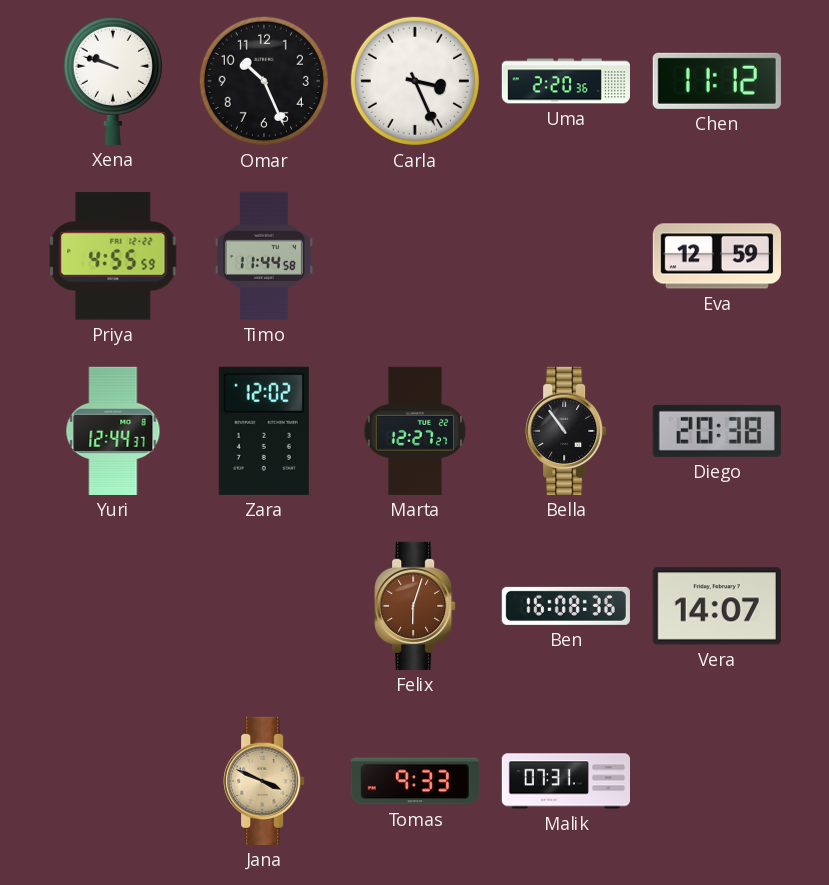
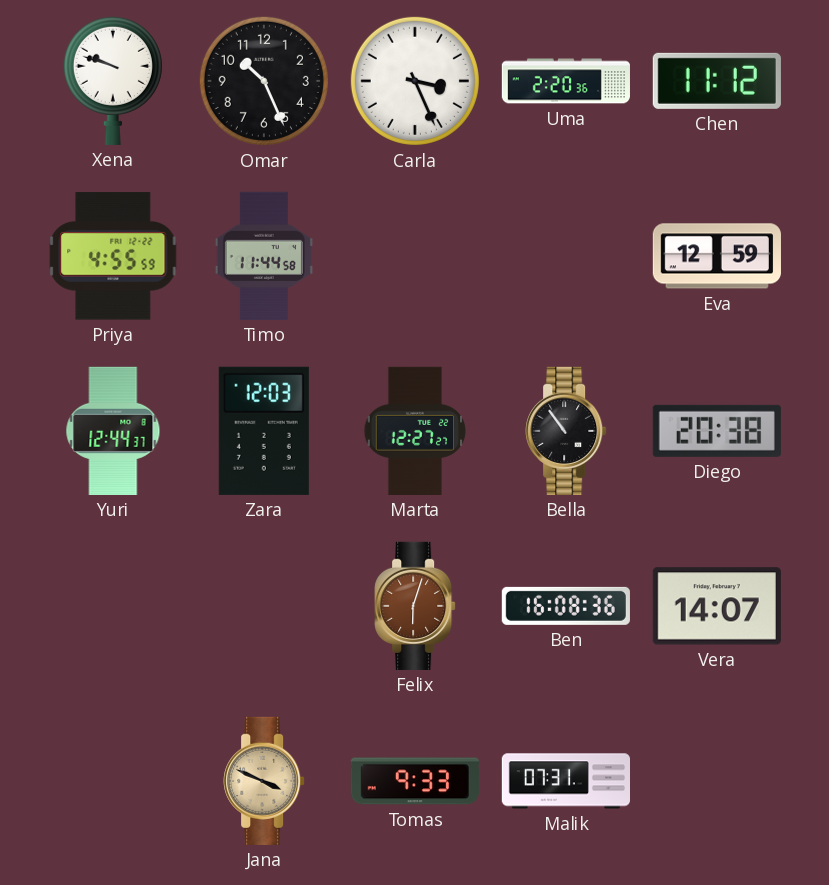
Zara: 12:02 -> 12:03 (264, 431)
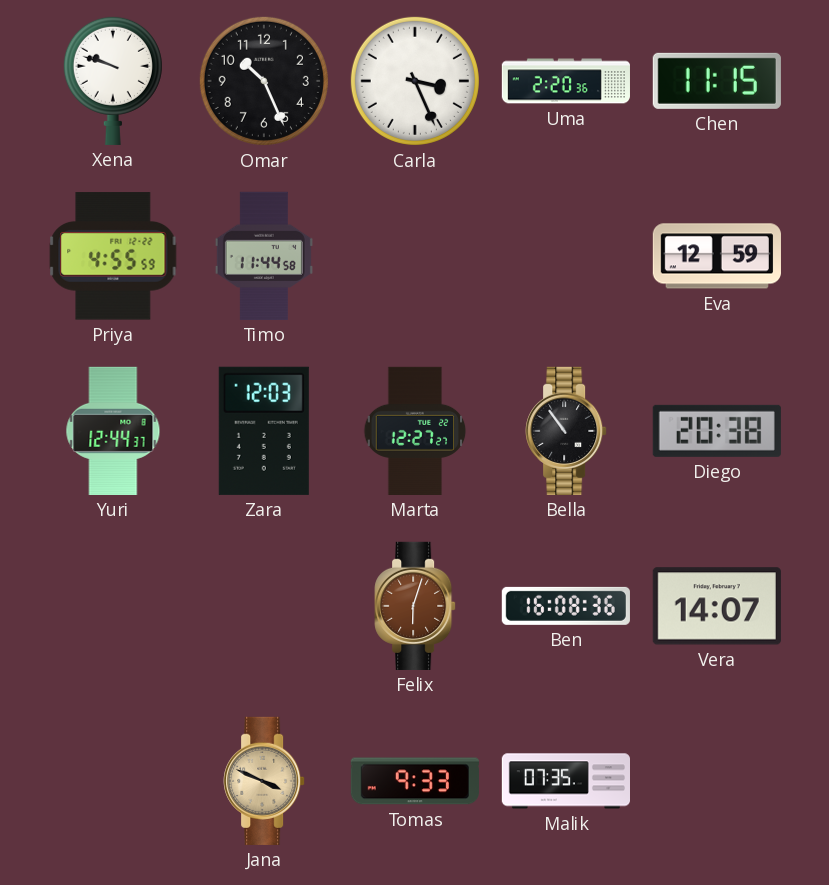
Chen: 11:12 -> 11:15 (717, 81)
Malik: 07:31 -> 07:35 (565, 781)
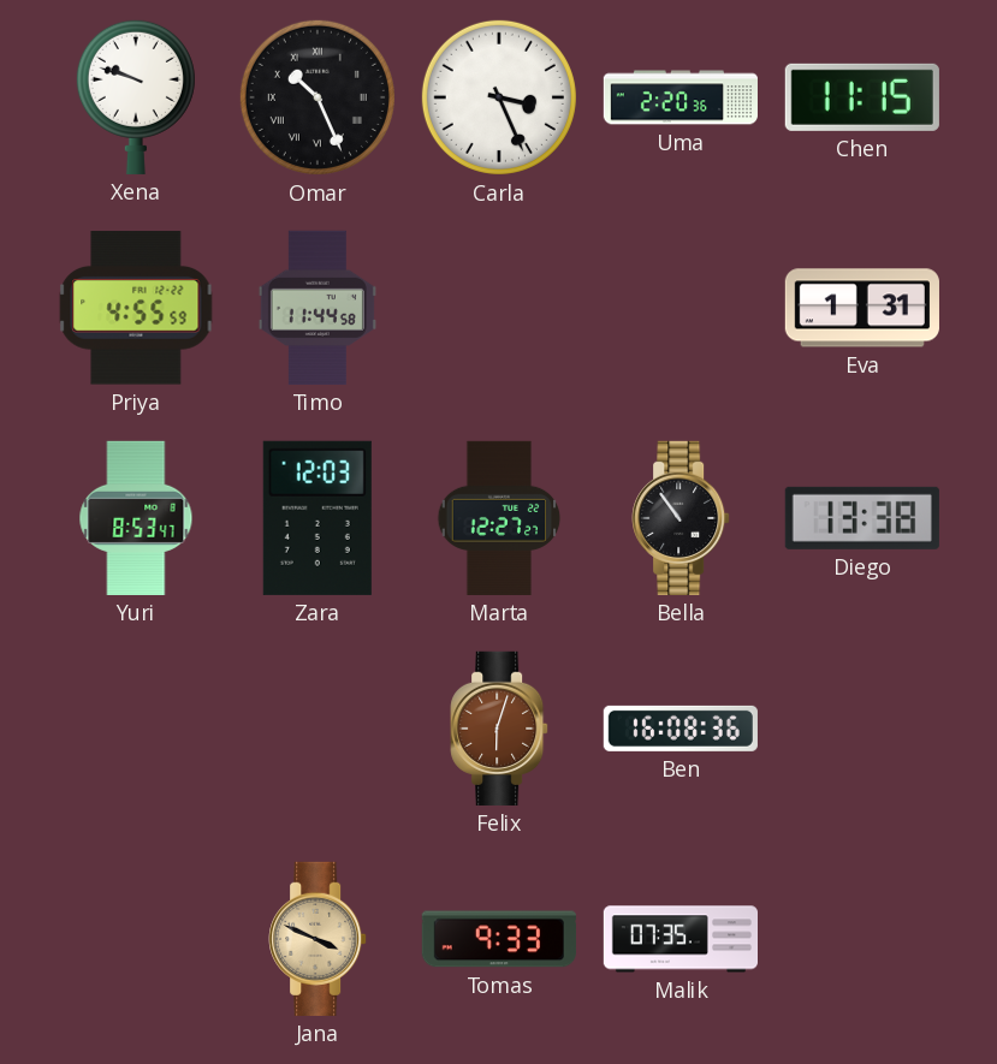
Omar numerals: Arabic -> Roman (318, 97)
Eva: 12:59 -> 1:31 (862, 308)
Yuri: 12:44 -> 8:53 (136, 518)
Diego: 20:38 -> 13:38 (862, 518)
Vera: 14:07 -> none (717, 606)
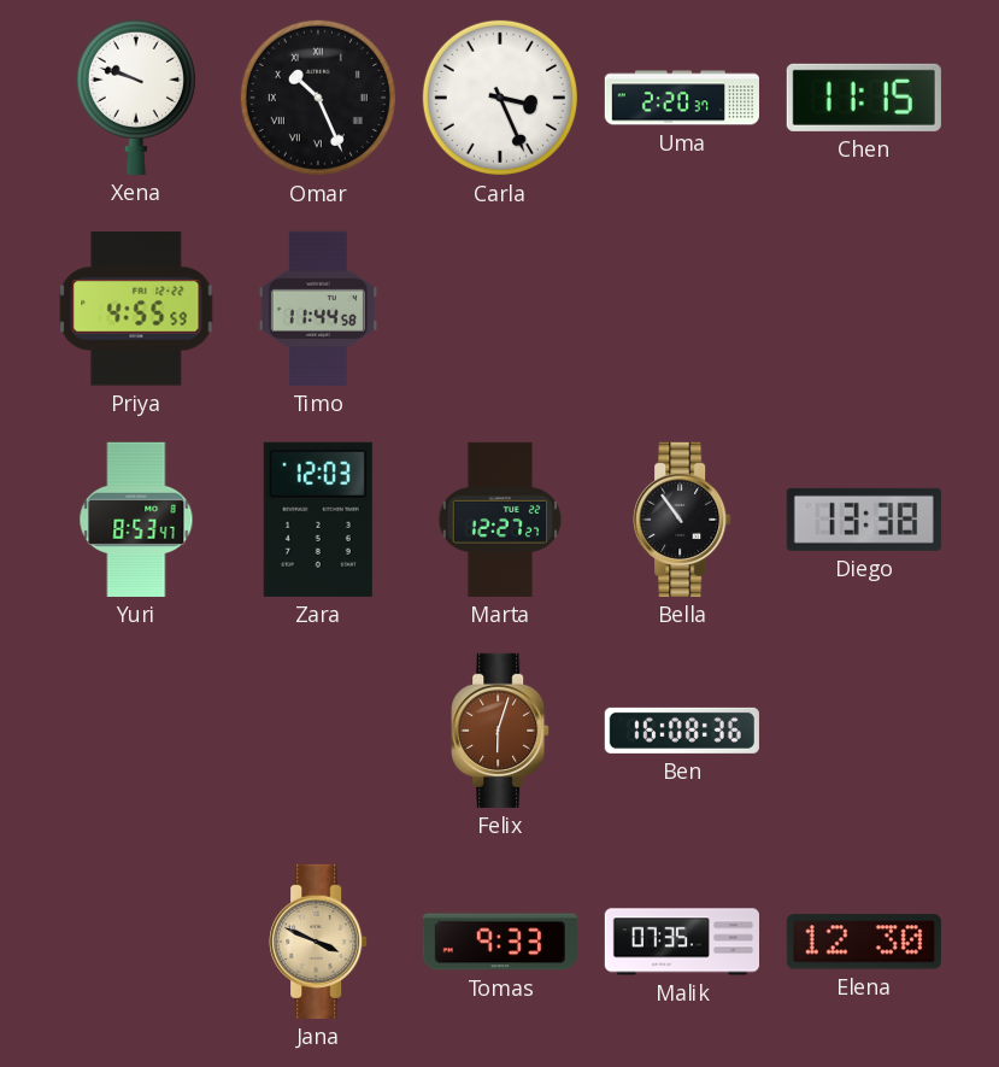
Uma: 2:20:36 -> 2:20:37 (682, 98)
Eva: 1:31 -> none (862, 308)
Elena: none -> 12:30 (864, 942)
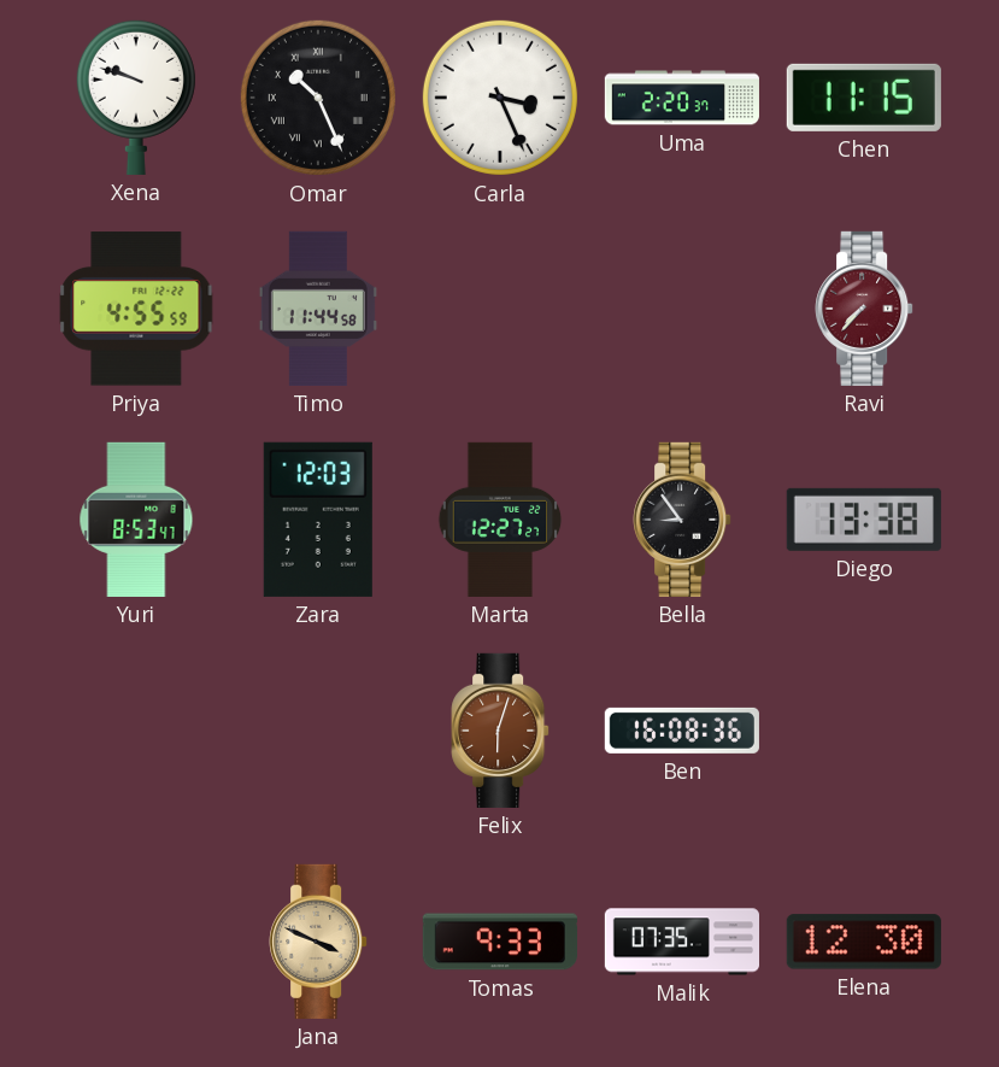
Ravi: none -> 7:37 (864, 309)
Bella: 10:54 -> 8:54 (682, 520)
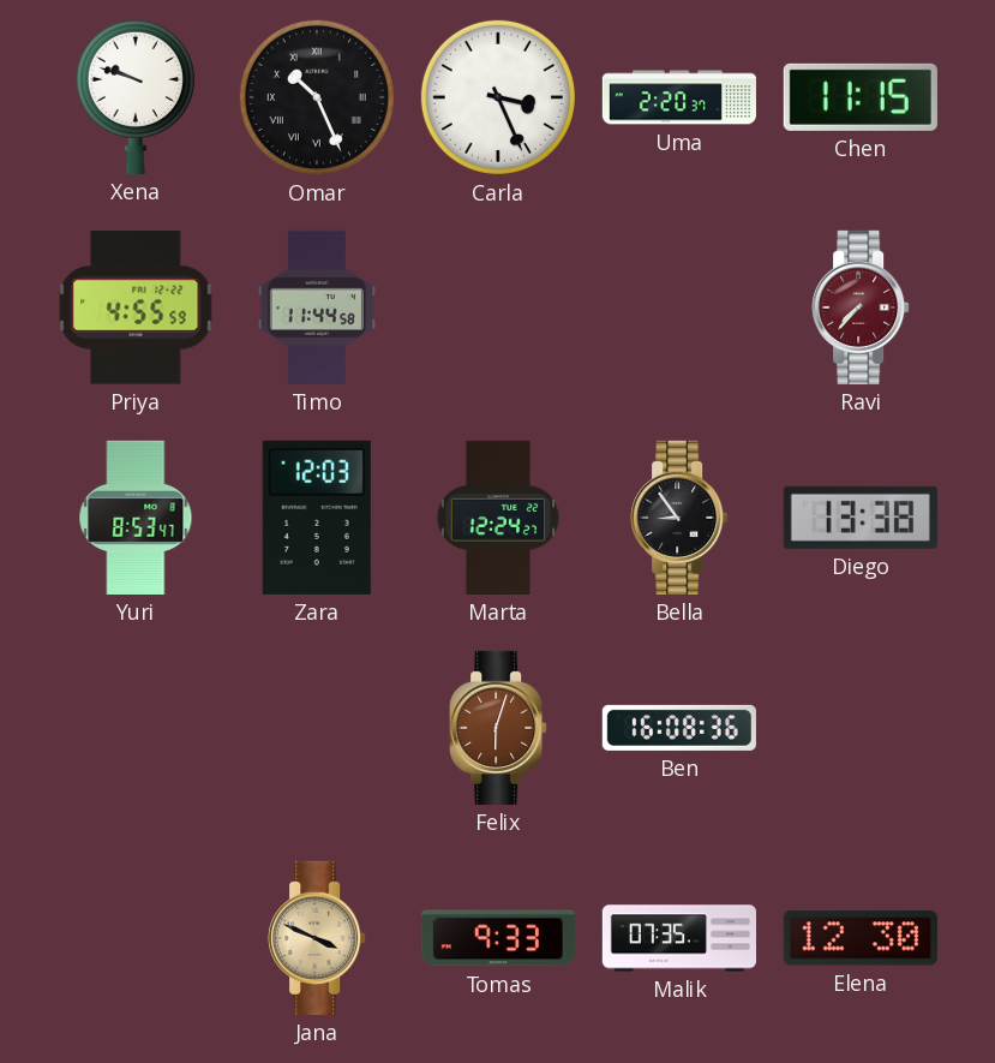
Marta: 12:27 -> 12:24 (498, 518)
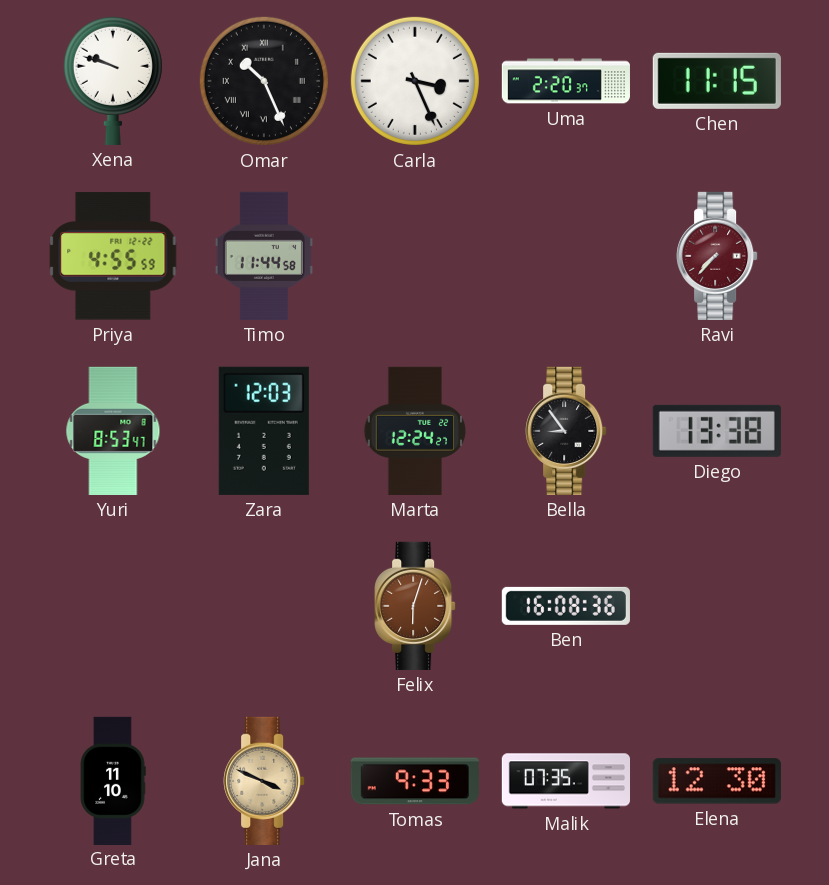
Greta: none -> 11:10 (113, 780)
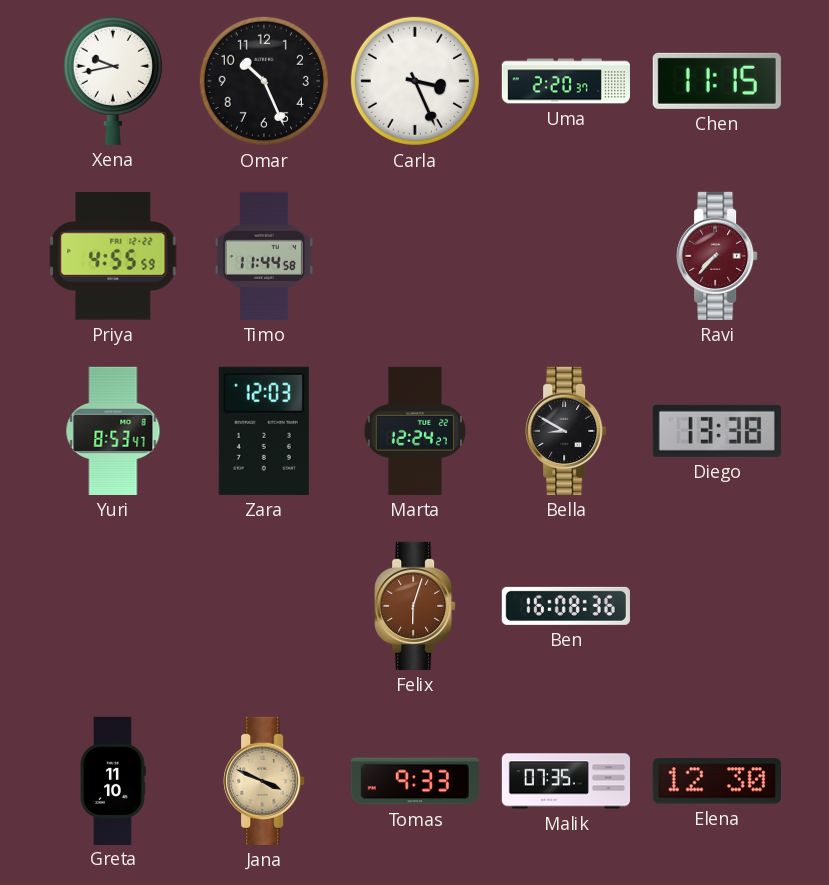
Xena: 9:48 -> 9:43 (113, 80)
Omar numerals: Roman -> Arabic (264, 81)
Bella: 8:54 -> 8:50 (566, 431)
